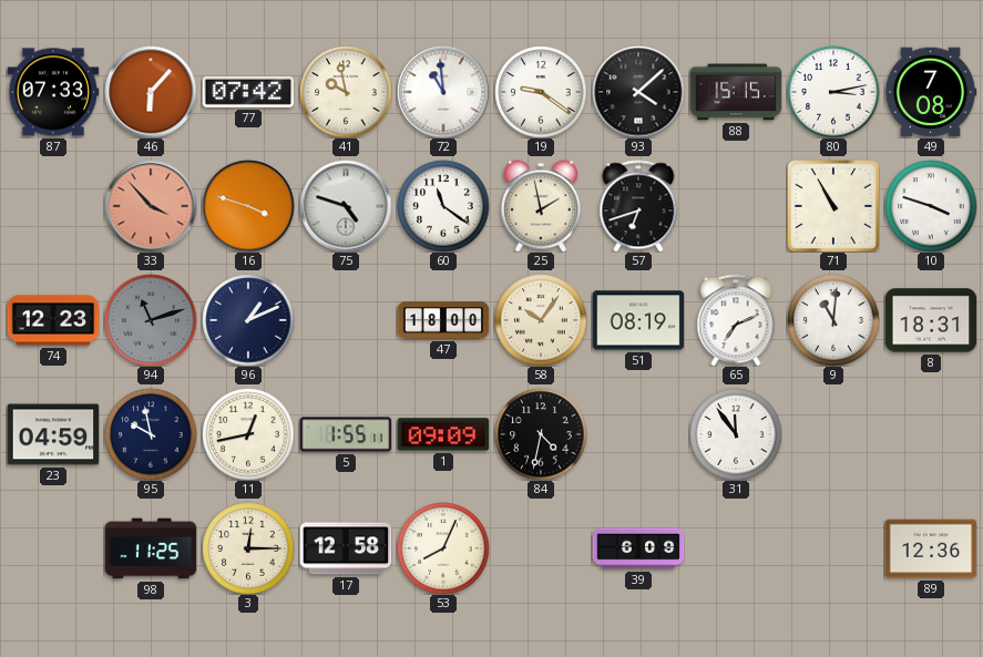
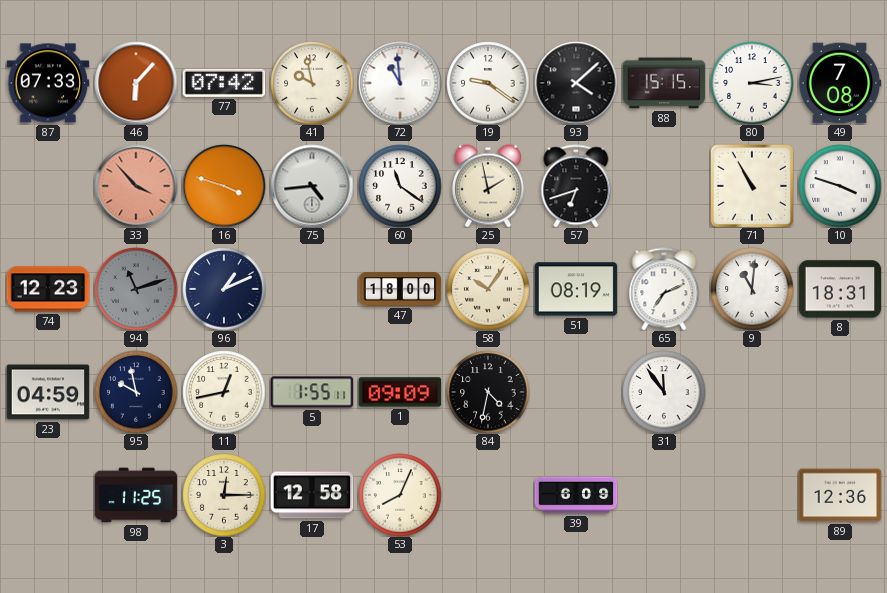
75: 4:48 -> 4:44 (312, 186)
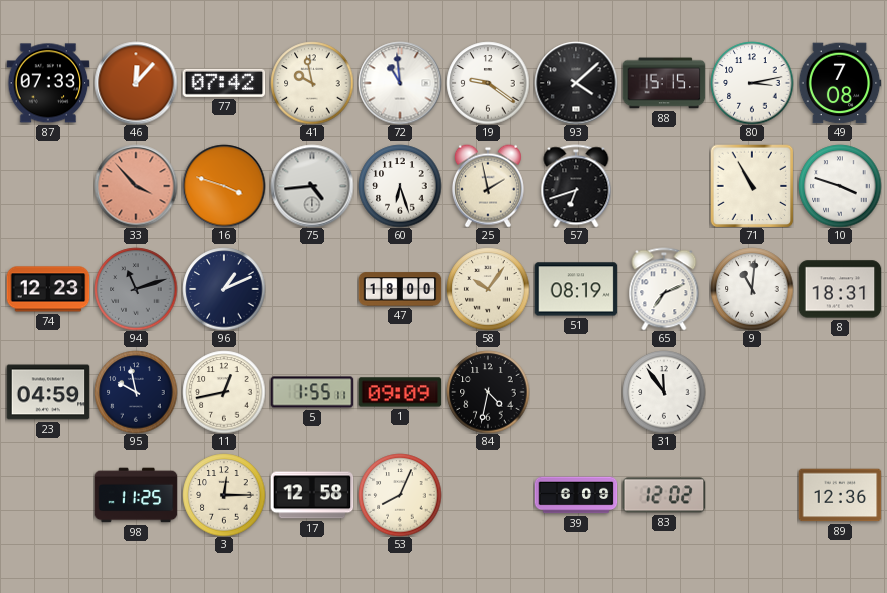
46: 6:07 -> 12:07 (136, 83)
60: 11:21 -> 6:27 (400, 186)
83: none -> 12:02 (664, 495)
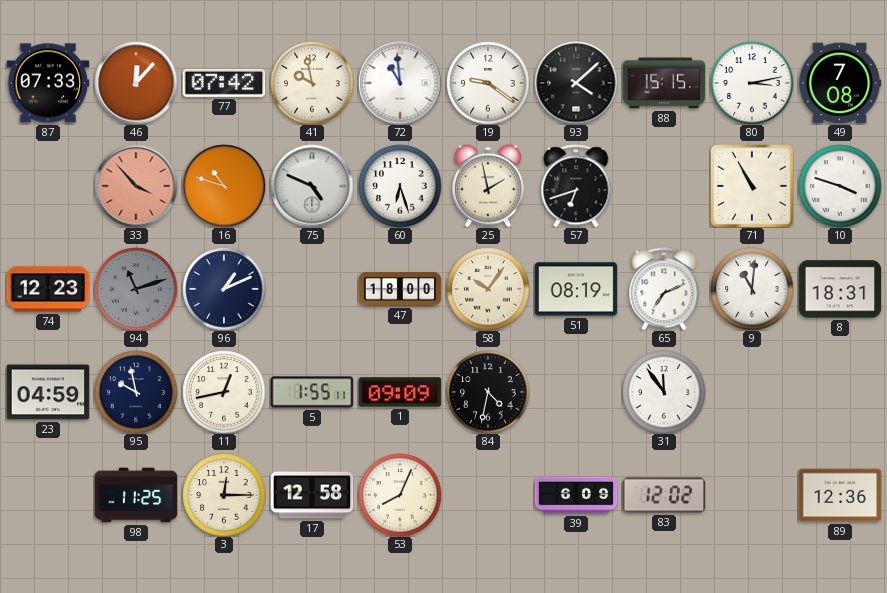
16: 3:48 -> 10:48 (224, 186)
75: 4:44 -> 4:49 (312, 186)
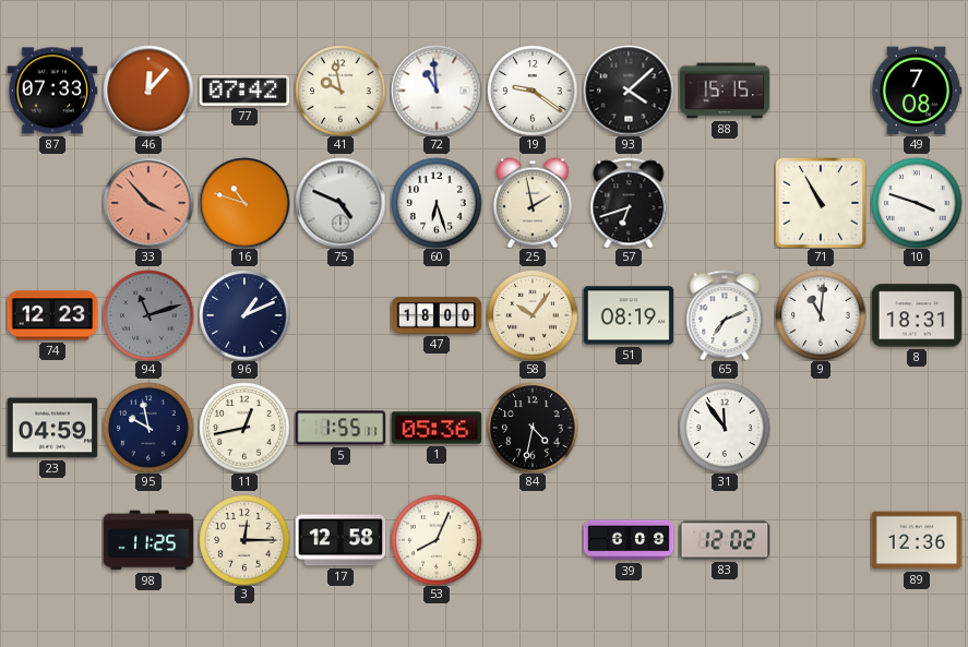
80: 3:13 -> none (752, 83)
1: 09:09 -> 05:36 (437, 428)
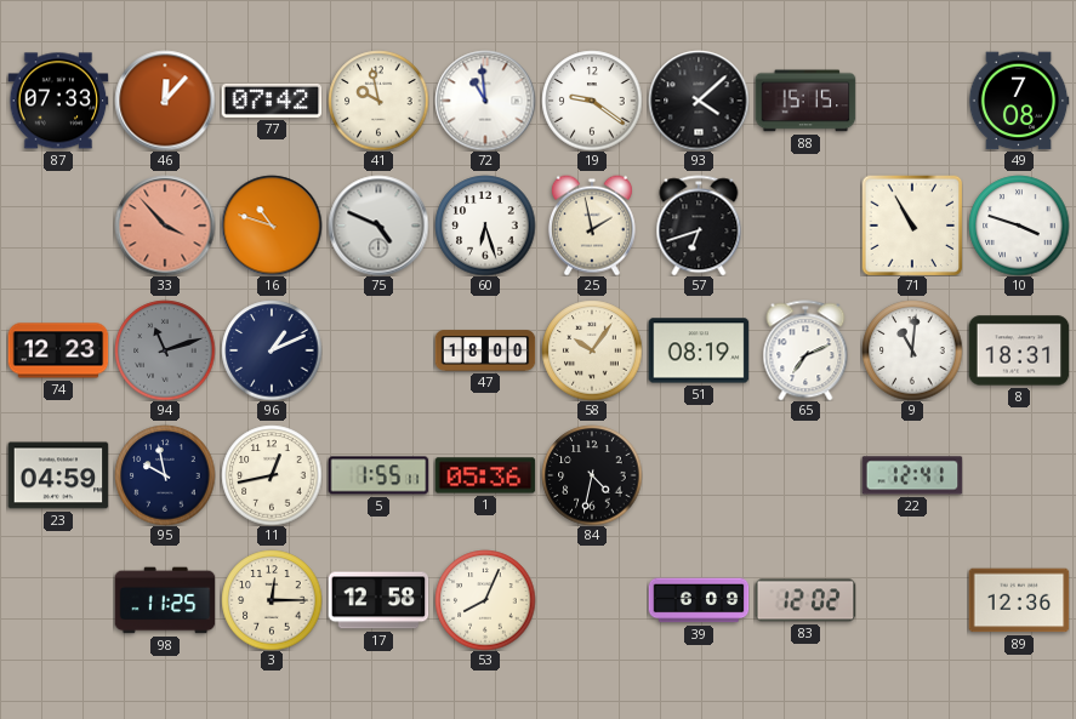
31: 11:54 -> none (725, 428)
22: none -> 12:41 (912, 475)
